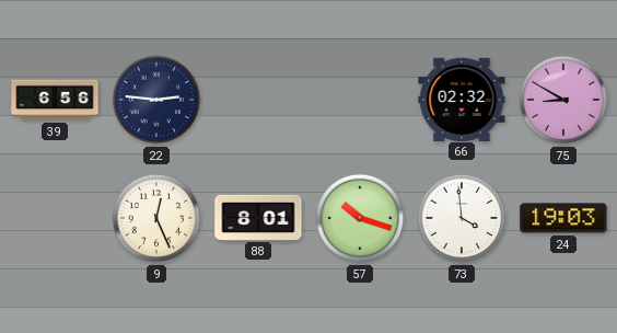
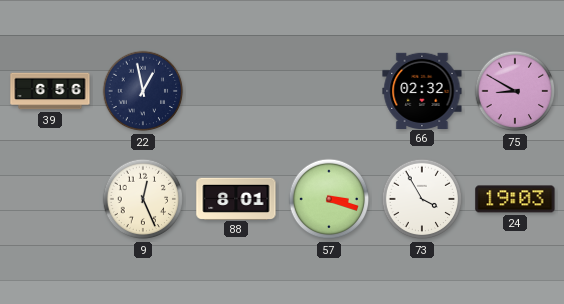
22: 2:46 -> 12:58 (143, 91)
57: 10:18 -> 3:18 (329, 199)
73: 3:59 -> 3:55 (422, 199)
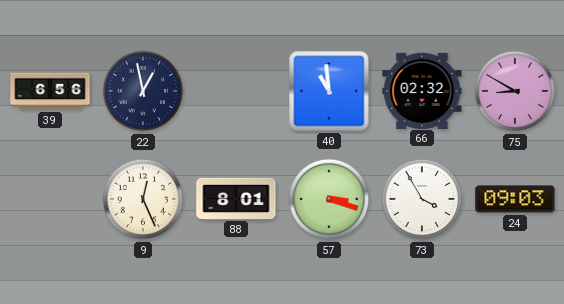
40: none -> 10:59 (329, 91)
24: 19:03 -> 09:03 (515, 199)
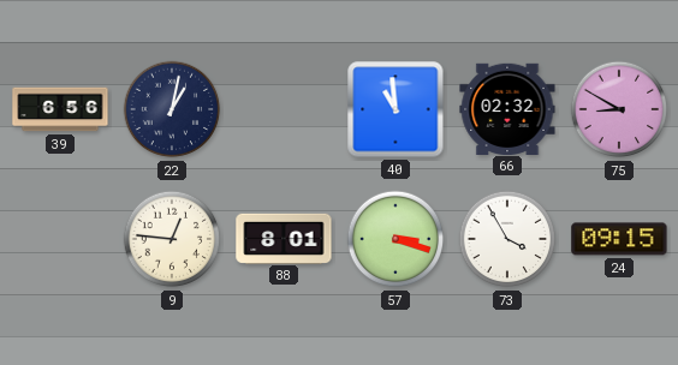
22: 12:58 -> 1:02 (172, 109)
9: 12:26 -> 12:46 (172, 239)
24: 09:03 -> 09:15 (619, 239)
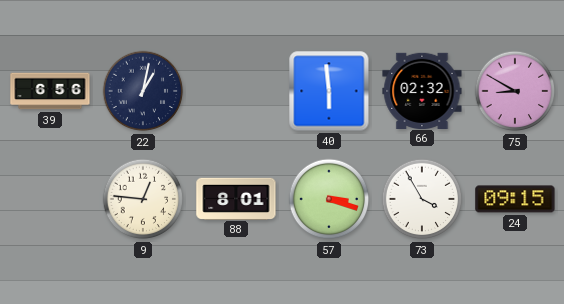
40: 10:59 -> 5:59 (329, 91)
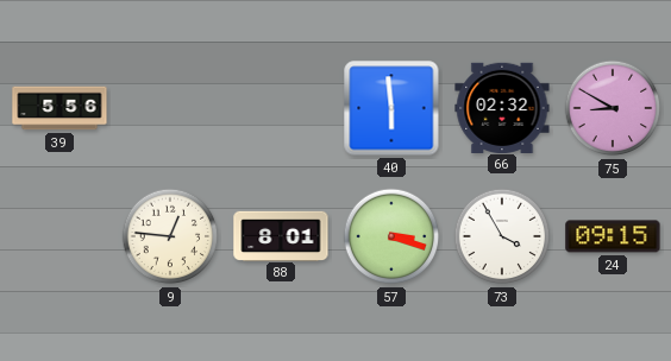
39: 6:56 -> 5:56 (59, 108)
22: 1:02 -> none (143, 91)
